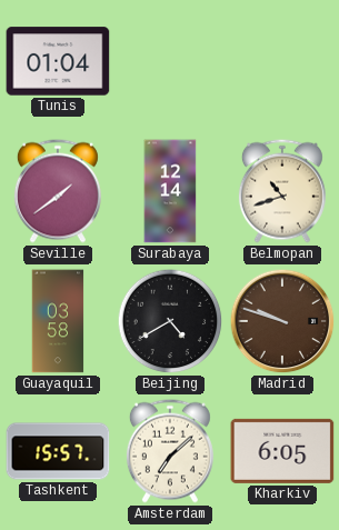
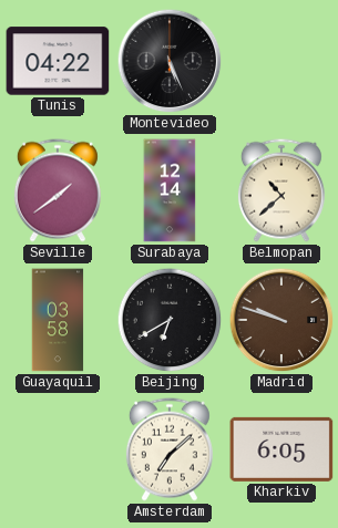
Tunis: 01:04 -> 04:22 (58, 61)
Montevideo: none -> 5:26 (170, 61)
Belmopan: 10:42 -> 10:38 (281, 190)
Beijing: 4:40 -> 6:40 (170, 320)
Tashkent: 15:57 -> none (58, 451)
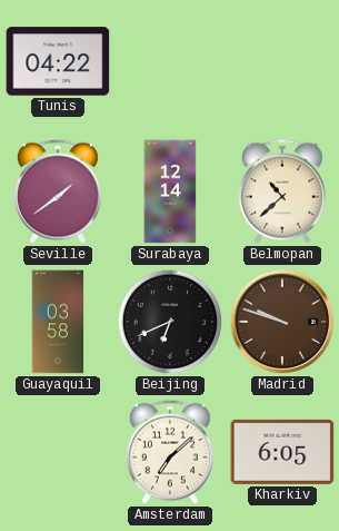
Montevideo: 5:26 -> none (170, 61)
Beijing: 6:40 -> 6:41 (170, 322)
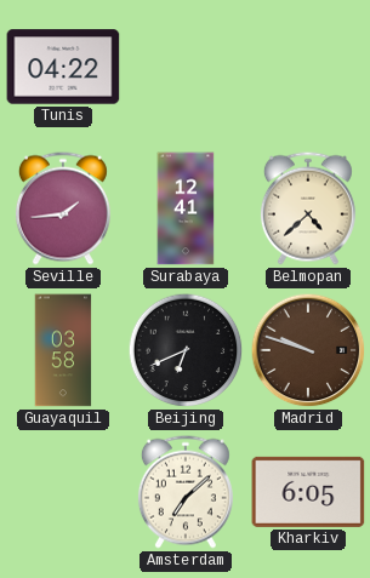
Seville: 1:39 -> 1:44 (63, 208)
Surabaya: 12:14 -> 12:41 (186, 208)
Belmopan: 10:38 -> 4:38 (308, 208)
